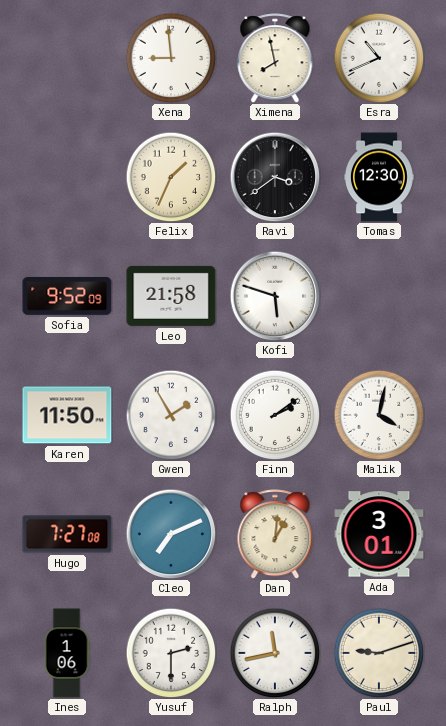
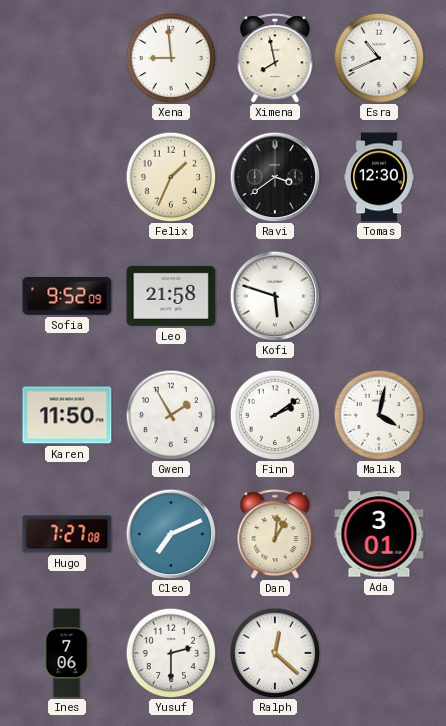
Ines: 1:06 -> 7:06 (67, 653)
Ralph: 11:43 -> 12:22 (275, 653)
Paul: 9:12 -> none (379, 653)
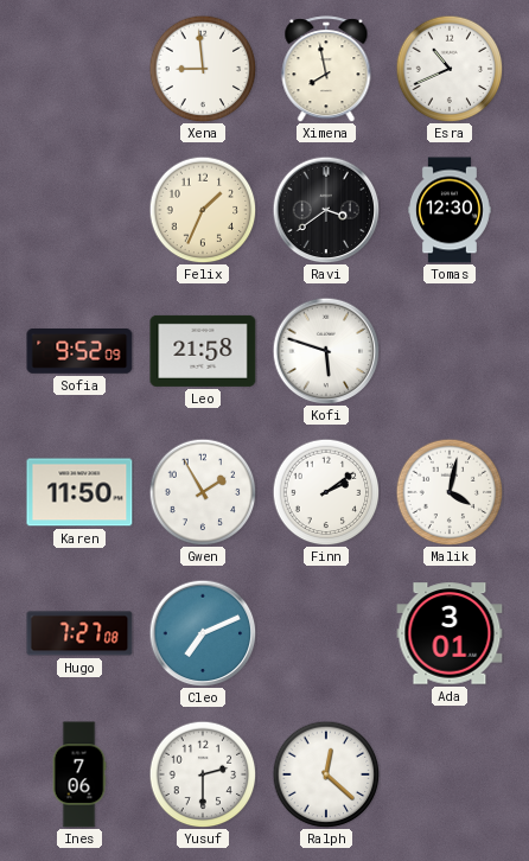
Dan: 1:01 -> none (275, 534)
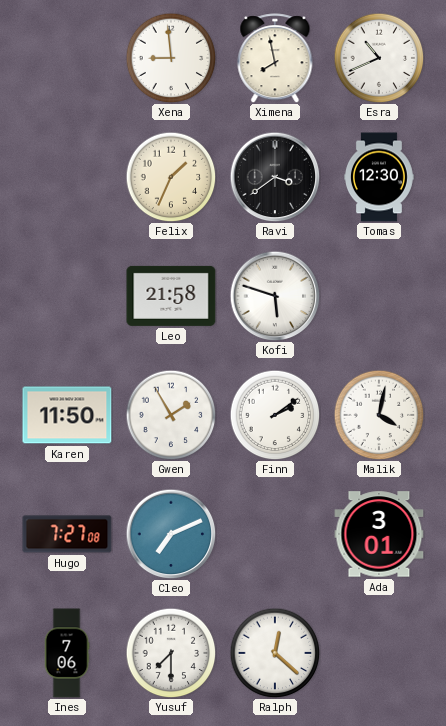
Sofia: 9:52 -> none (79, 352)
Yusuf: 2:30 -> 7:30 (171, 653)
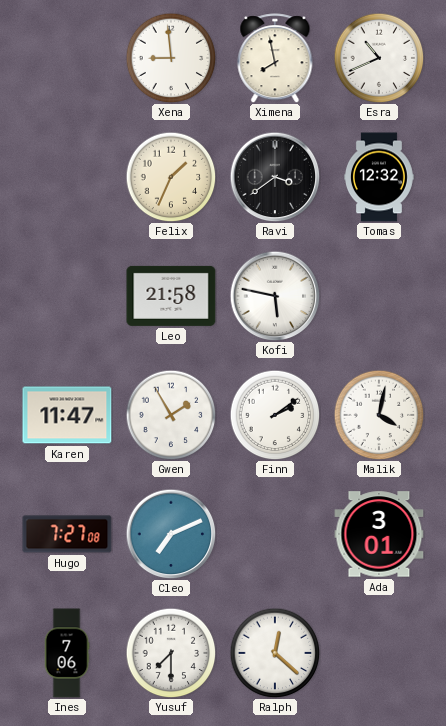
Tomas: 12:30 -> 12:32 (380, 177)
Kofi: 5:48 -> 5:47 (275, 296)
Karen: 11:50 -> 11:47 (67, 415)
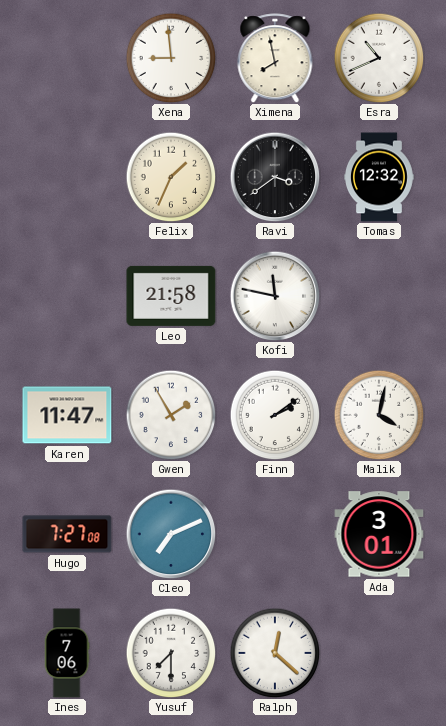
Kofi: 5:47 -> 11:47 (275, 296)
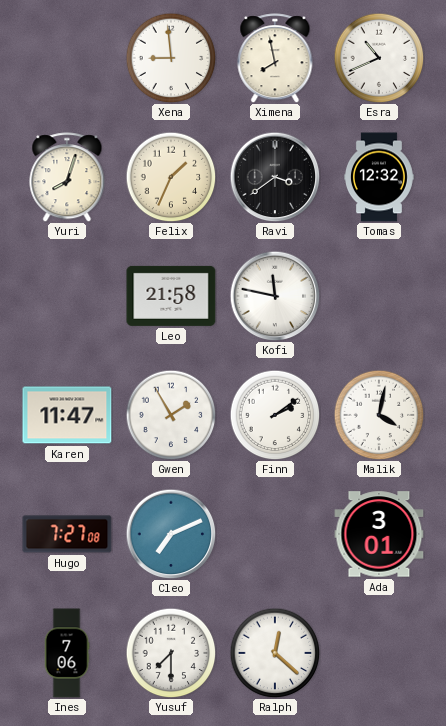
Yuri: none -> 8:03 (67, 177)
